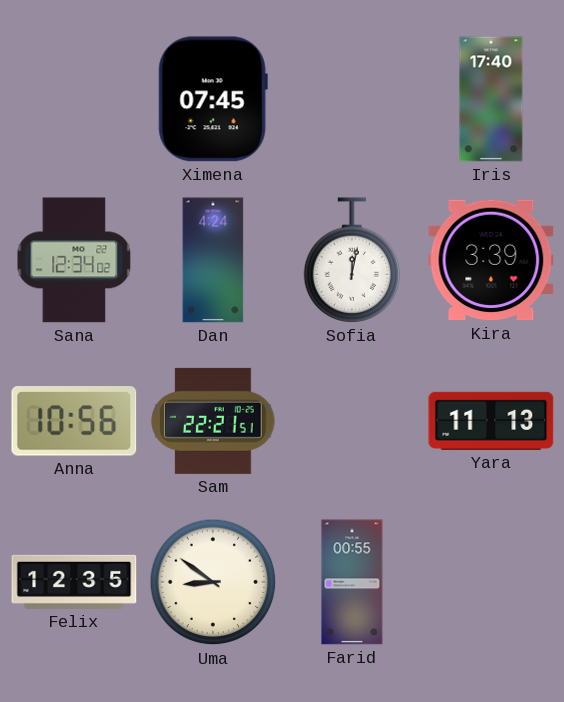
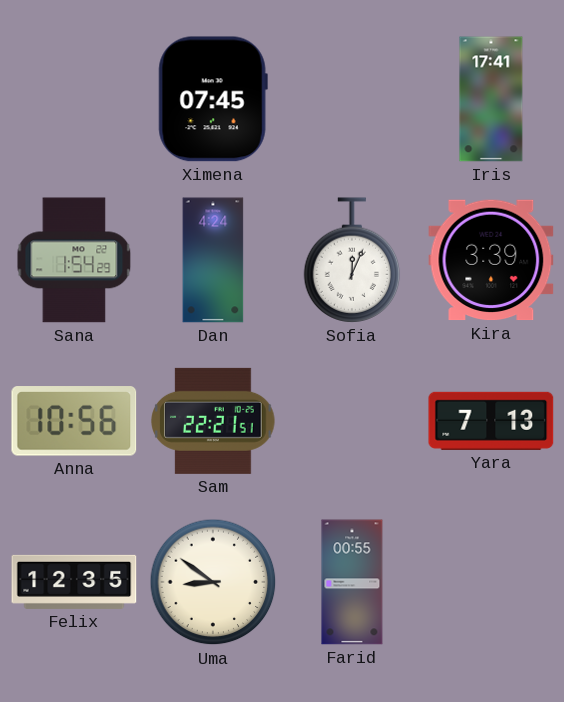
Iris: 17:40 -> 17:41 (491, 99)
Sana: 12:34 -> 1:54 (74, 260)
Sofia: 12:02 -> 12:04 (352, 260)
Yara: 11:13 -> 7:13 (491, 421)
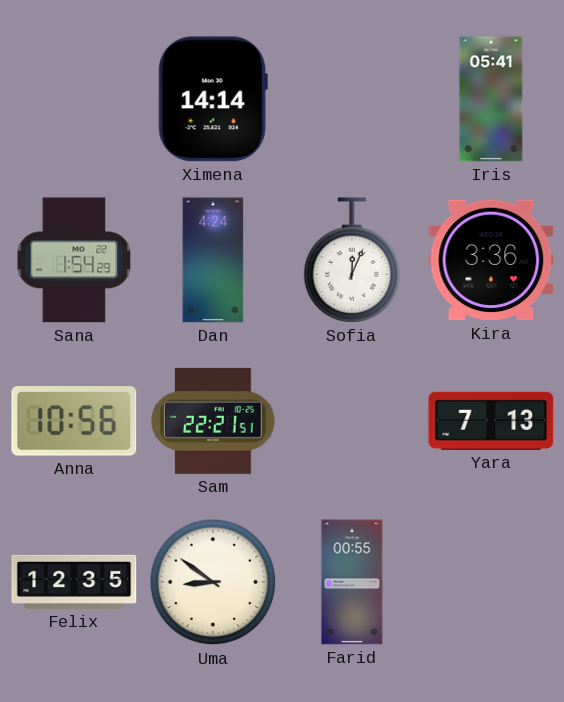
Ximena: 07:45 -> 14:14 (213, 99)
Iris: 17:41 -> 05:41 (491, 99)
Kira: 3:39 -> 3:36 (491, 260)
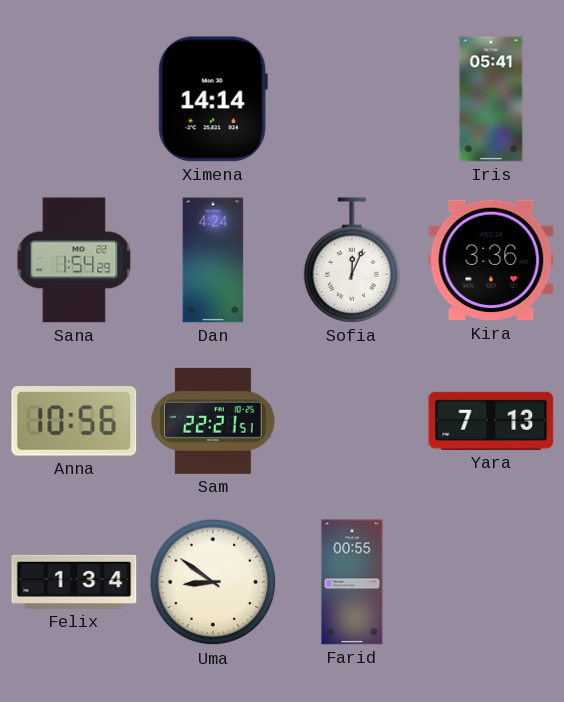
Felix: 12:35 -> 1:34 (74, 582)
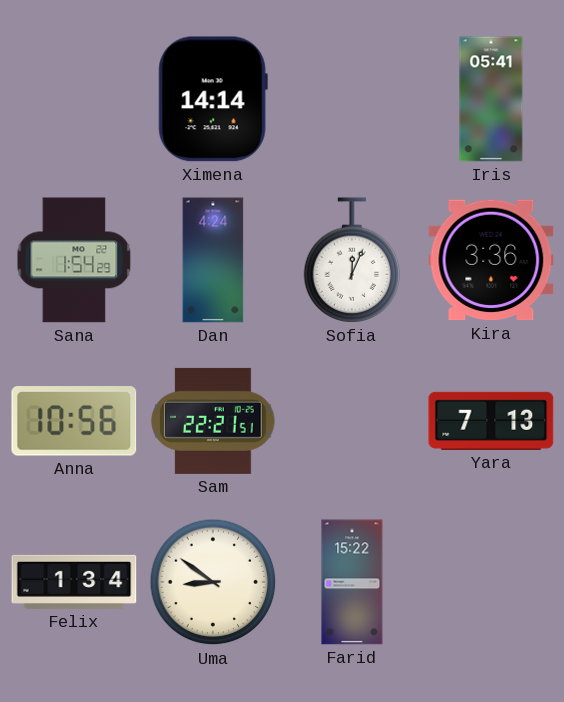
Farid: 00:55 -> 15:22 (352, 582)
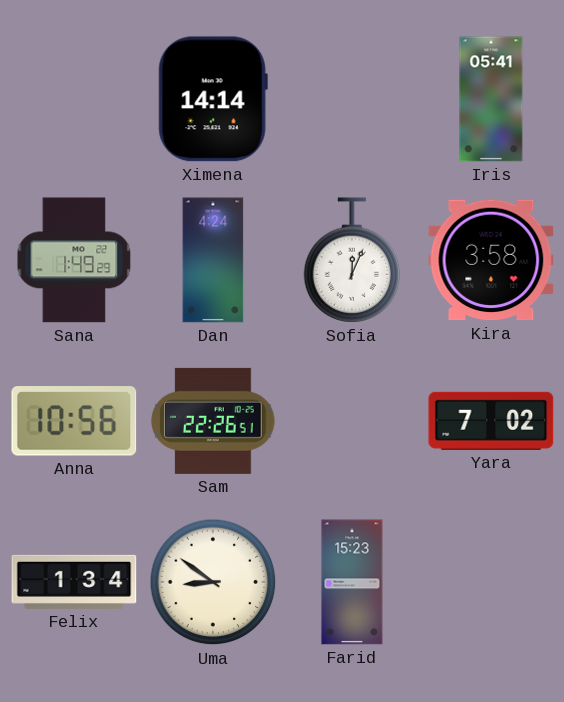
Sana: 1:54 -> 1:49 (74, 260)
Kira: 3:36 -> 3:58 (491, 260)
Sam: 22:21 -> 22:26 (213, 421)
Yara: 7:13 -> 7:02 (491, 421)
Farid: 15:22 -> 15:23 (352, 582)
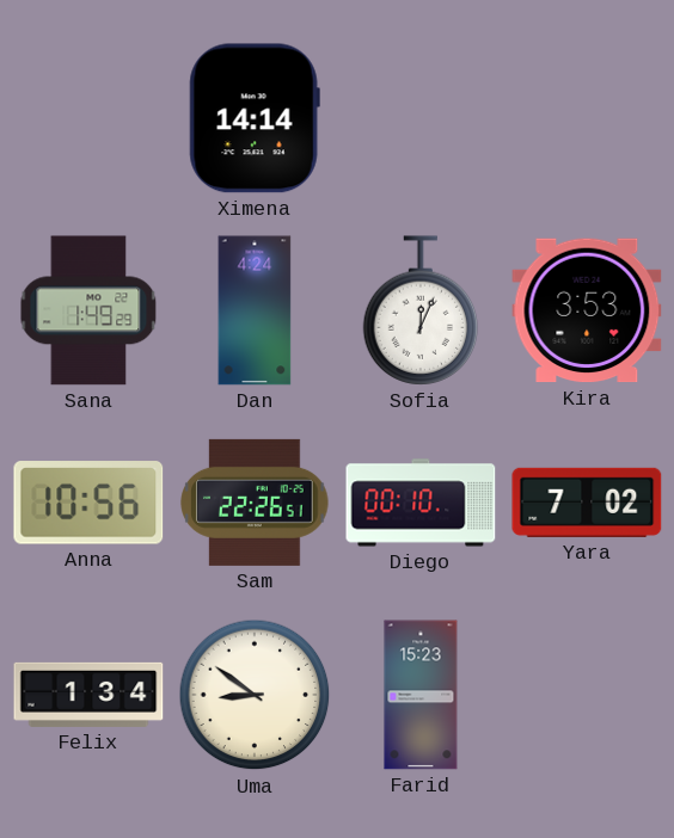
Iris: 05:41 -> none (491, 99)
Kira: 3:58 -> 3:53 (587, 310)
Diego: none -> 00:10 (421, 503)
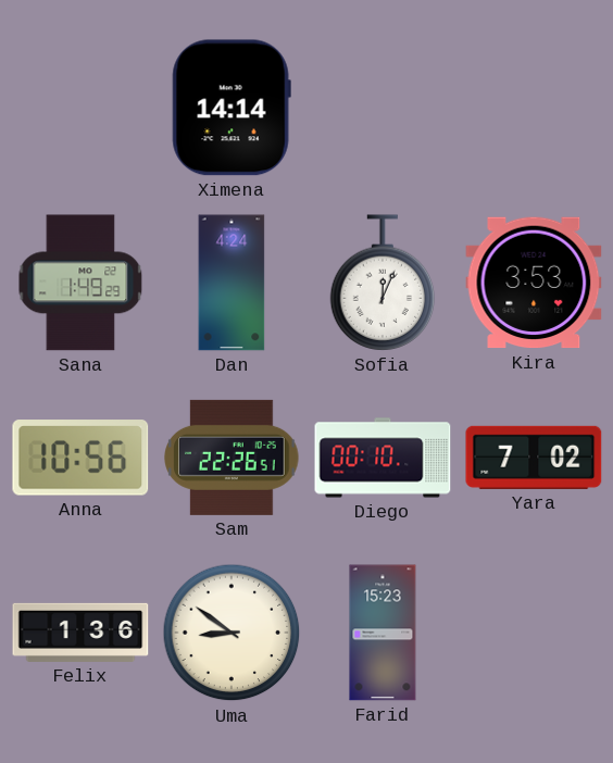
Felix: 1:34 -> 1:36 (80, 633)
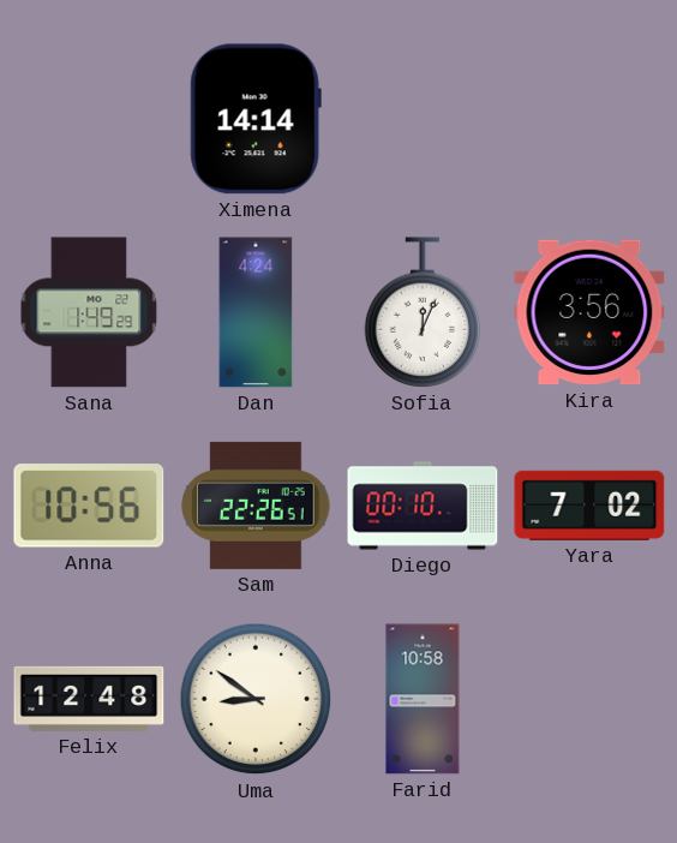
Kira: 3:53 -> 3:56 (589, 312)
Felix: 1:36 -> 12:48 (89, 699)
Farid: 15:23 -> 10:58 (423, 699)
